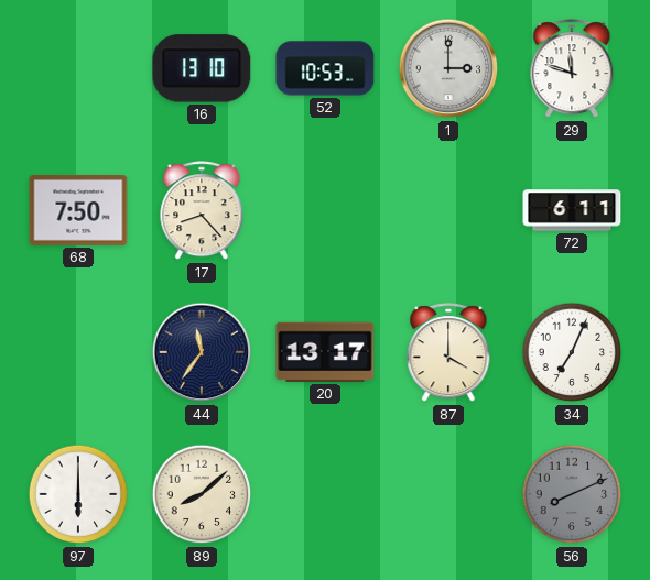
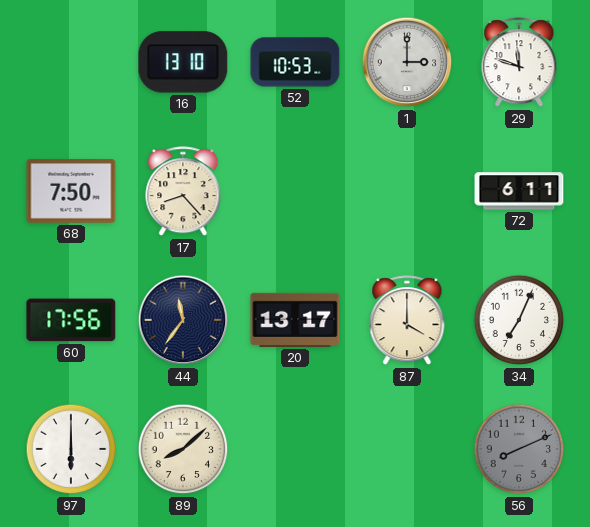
60: none -> 17:56 (71, 320)
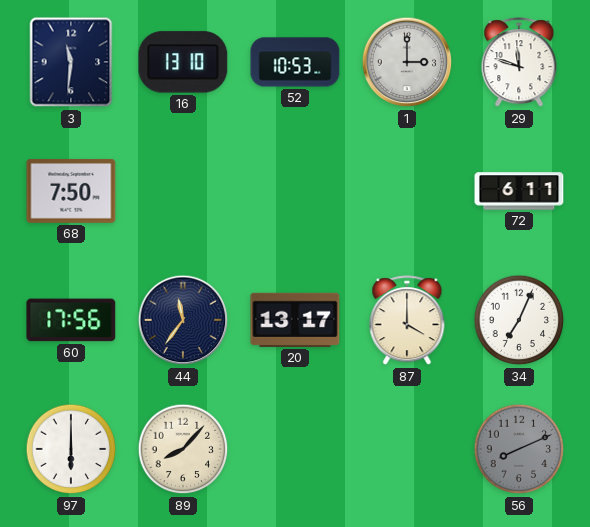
3: none -> 11:31 (71, 62)
17: 8:23 -> none (183, 192)
89: 8:08 -> 8:07 (183, 449)
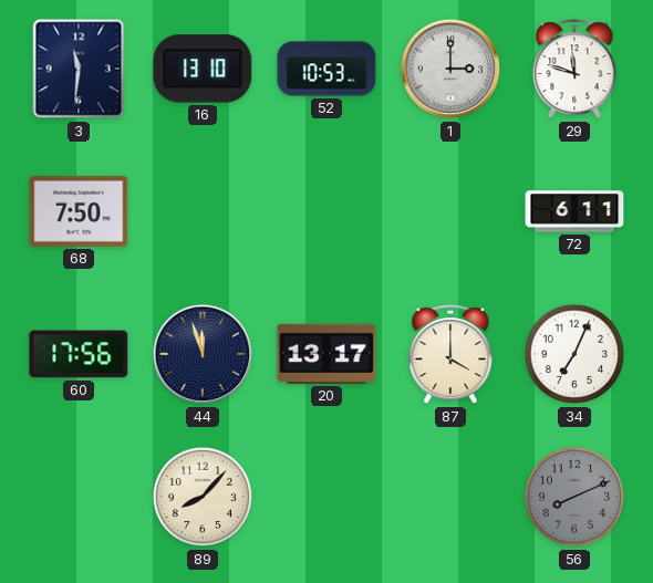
44: 11:36 -> 11:57 (203, 354)
97: 6:00 -> none (71, 449)
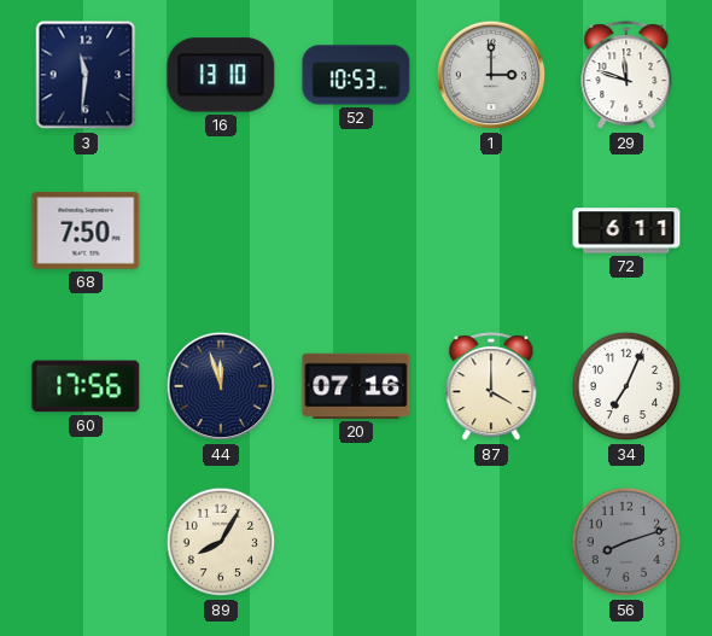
20: 13:17 -> 07:16 (356, 386)
89: 8:07 -> 8:05 (221, 542)
56: 8:11 -> 8:12 (626, 542)
